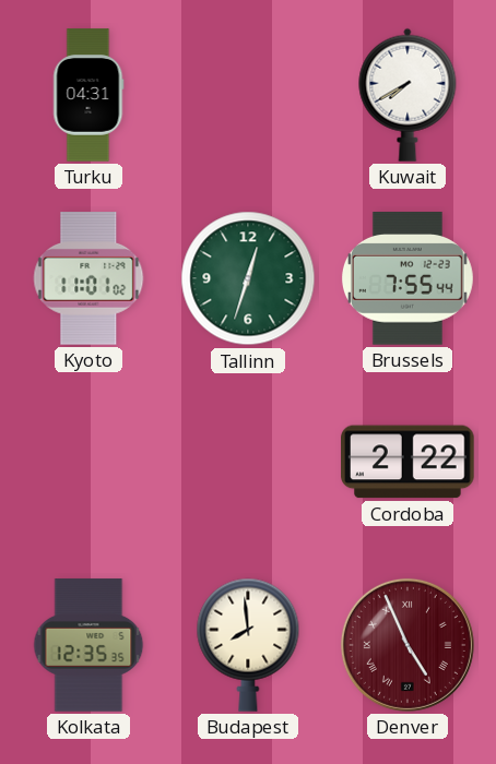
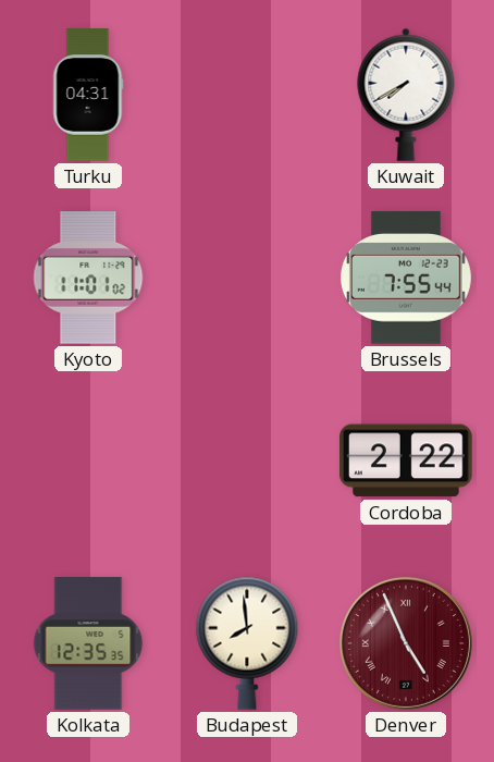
Tallinn: 12:33 -> none (248, 278)
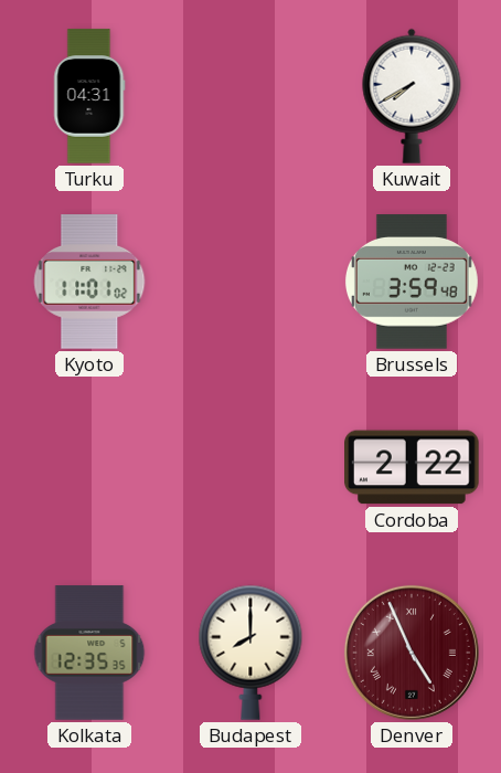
Brussels: 7:55 -> 3:59 (412, 282)
Budapest: 7:59 -> 8:00 (250, 653)
